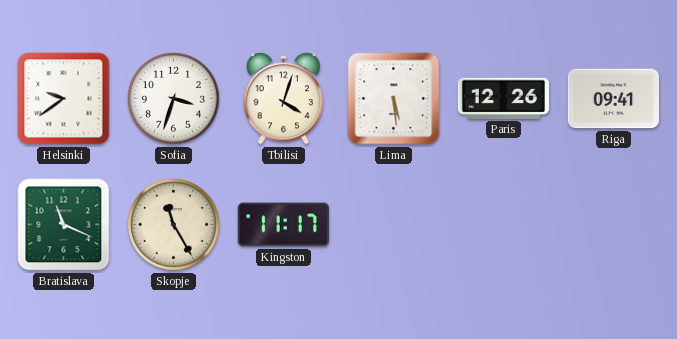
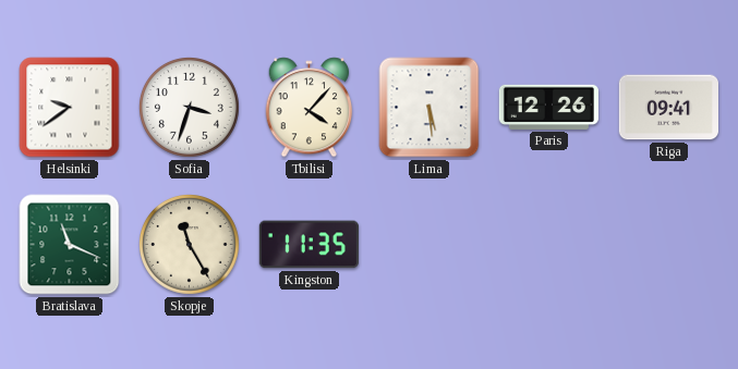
Tbilisi: 4:03 -> 4:07 (310, 108)
Kingston: 11:17 -> 11:35 (308, 245)
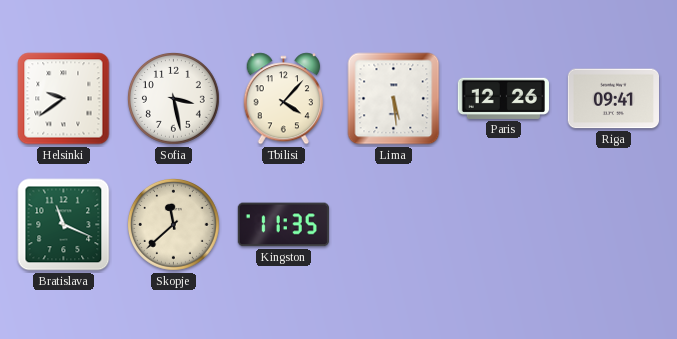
Sofia: 3:33 -> 3:28 (173, 98)
Skopje: 11:25 -> 11:38 (173, 224)
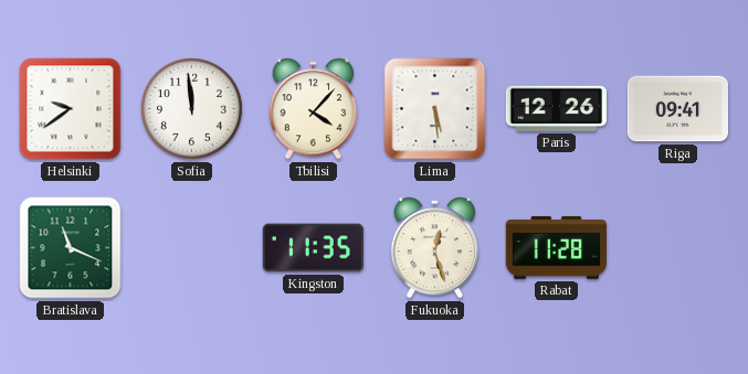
Sofia: 3:28 -> 11:59 (191, 108)
Skopje: 11:38 -> none (173, 224)
Fukuoka: none -> 12:27 (435, 248)
Rabat: none -> 11:28 (556, 247)
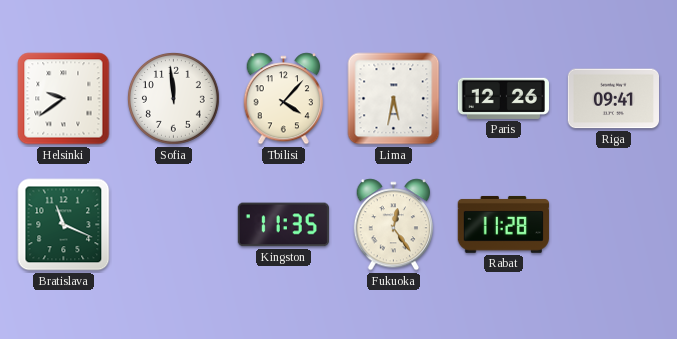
Lima: 5:29 -> 5:32 (394, 99)
Fukuoka: 12:27 -> 12:24 (394, 225)
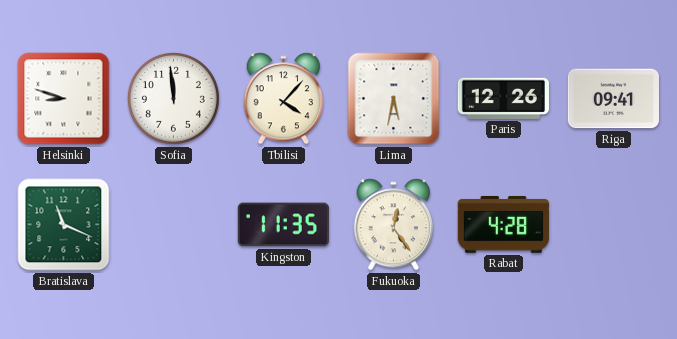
Helsinki: 9:39 -> 8:48 (64, 99)
Rabat: 11:28 -> 4:28 (503, 224)
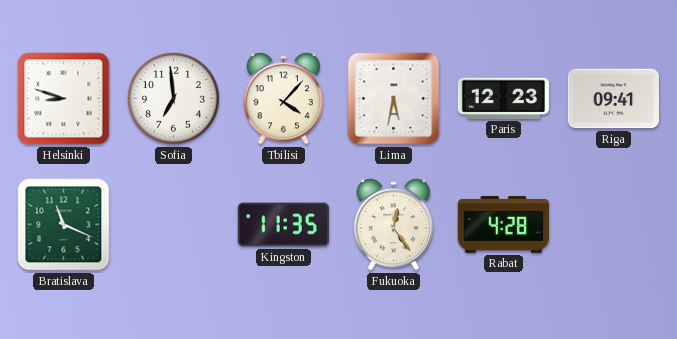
Sofia: 11:59 -> 6:59 (173, 98)
Paris: 12:26 -> 12:23 (503, 98)
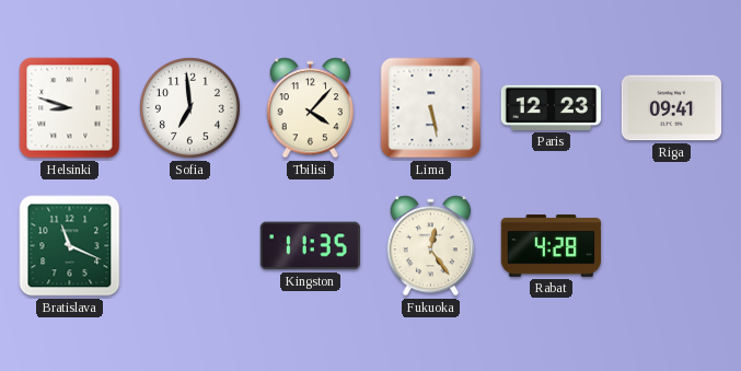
Lima: 5:32 -> 5:28 (431, 108)
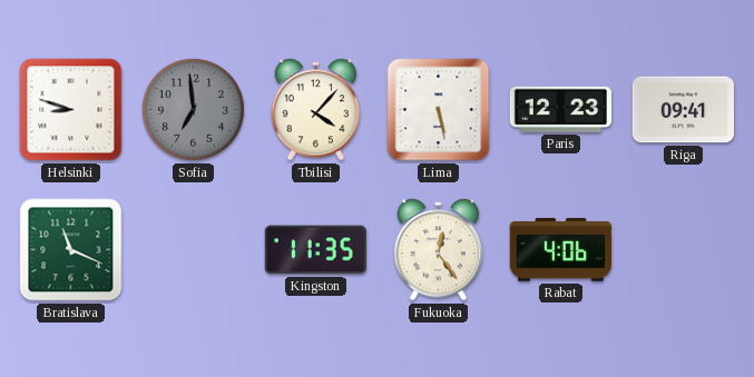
Sofia dial: white -> grey (193, 109)
Rabat: 4:28 -> 4:06 (560, 249)
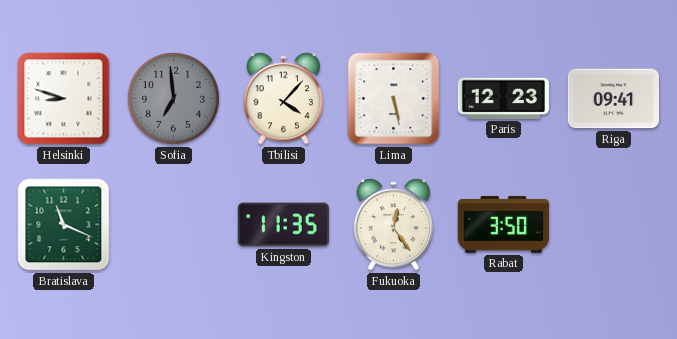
Rabat: 4:06 -> 3:50 (503, 224)
